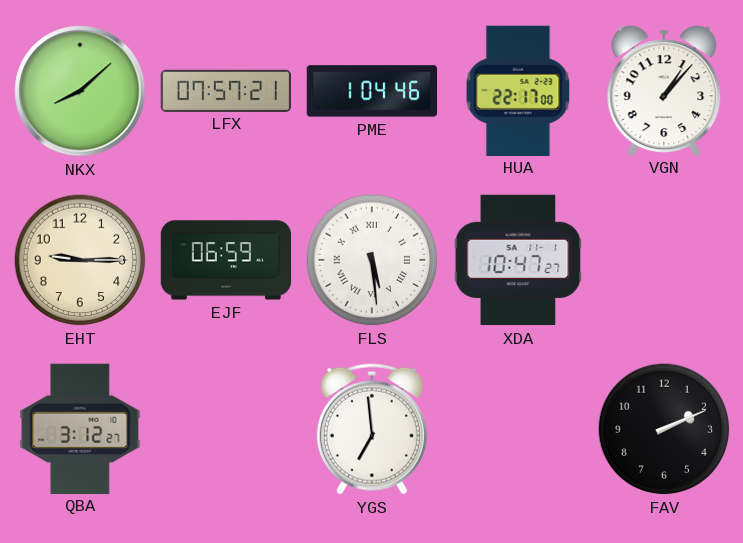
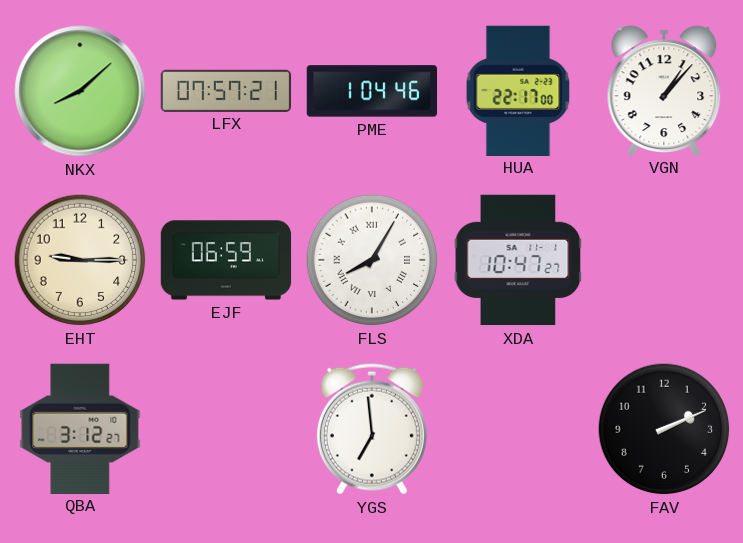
FLS: 5:29 -> 8:05 (372, 260)
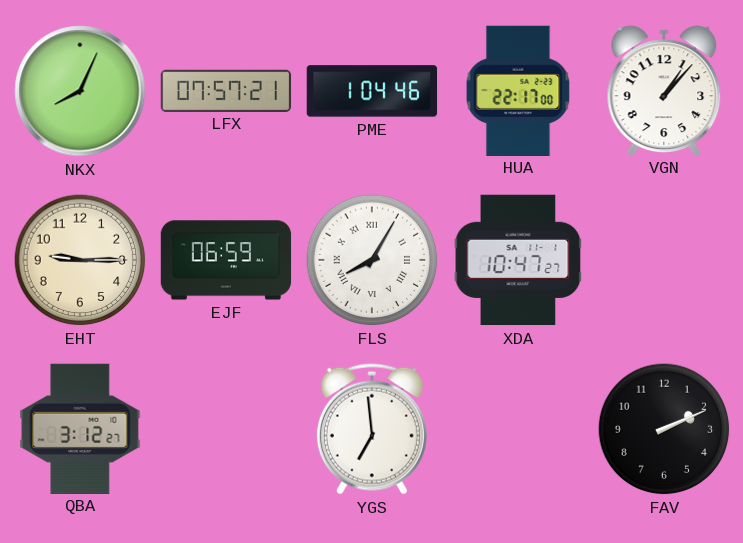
NKX: 8:08 -> 8:04 (80, 91)
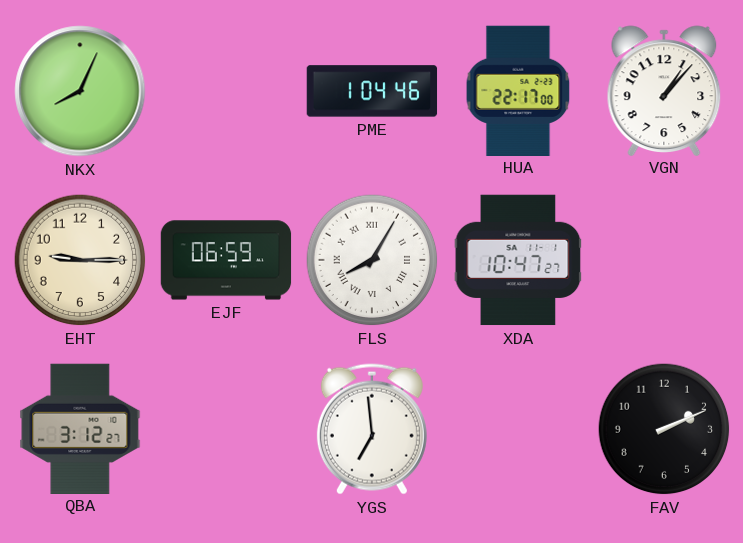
LFX: 07:57 -> none (226, 90)
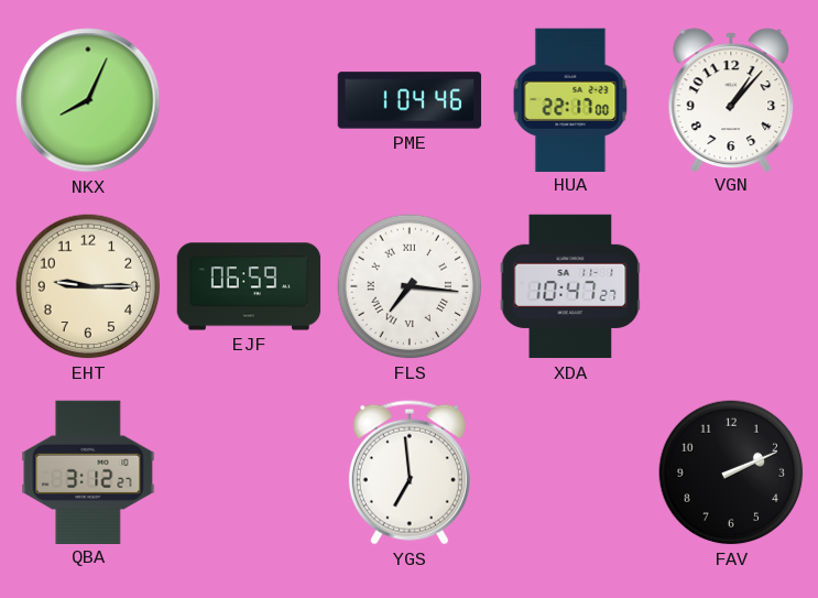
FLS: 8:05 -> 7:16 (410, 286)
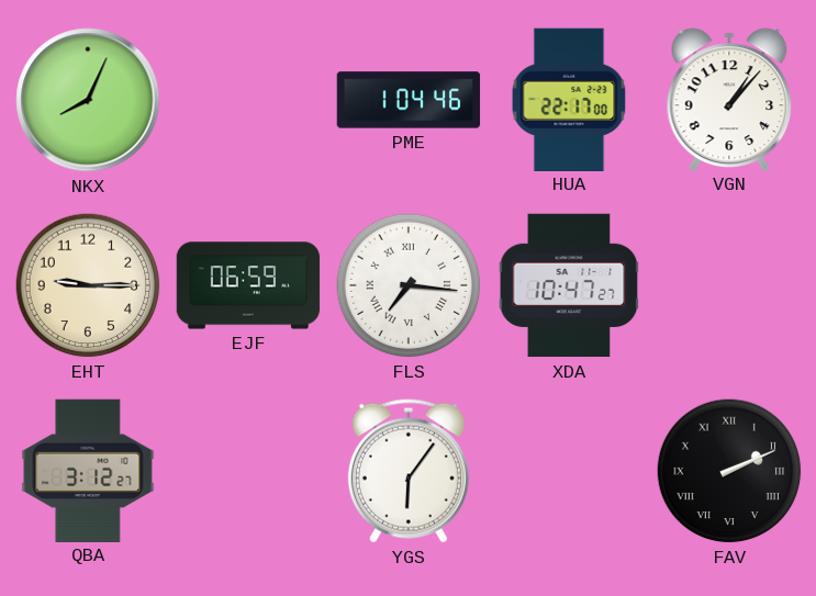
YGS: 6:59 -> 6:06 (409, 471)
FAV numerals: Arabic -> Roman (729, 471)
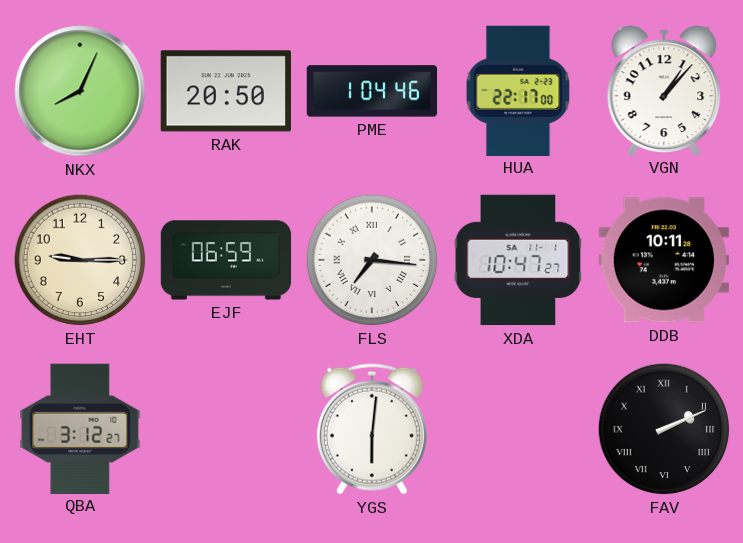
RAK: none -> 20:50 (225, 91)
DDB: none -> 10:11 (664, 260)
YGS: 6:06 -> 6:01 (372, 429)
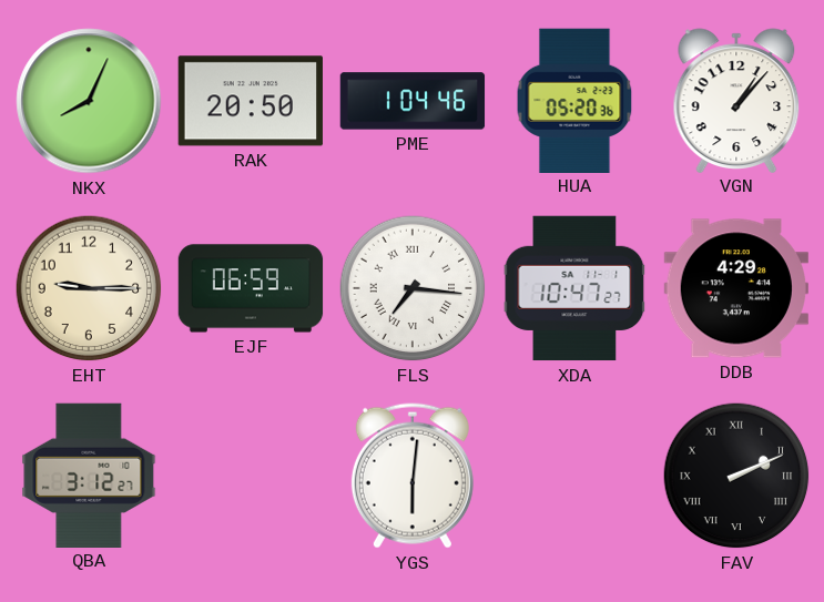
HUA: 22:17 -> 05:20 (574, 100)
DDB: 10:11 -> 4:29 (736, 288)
